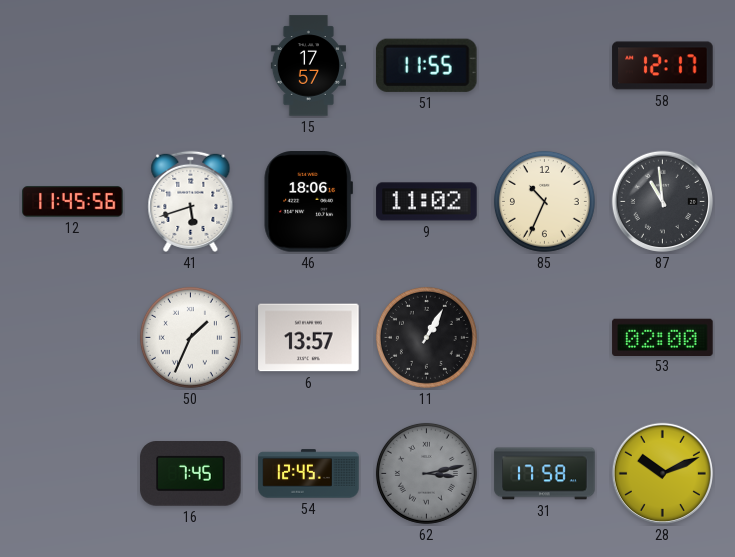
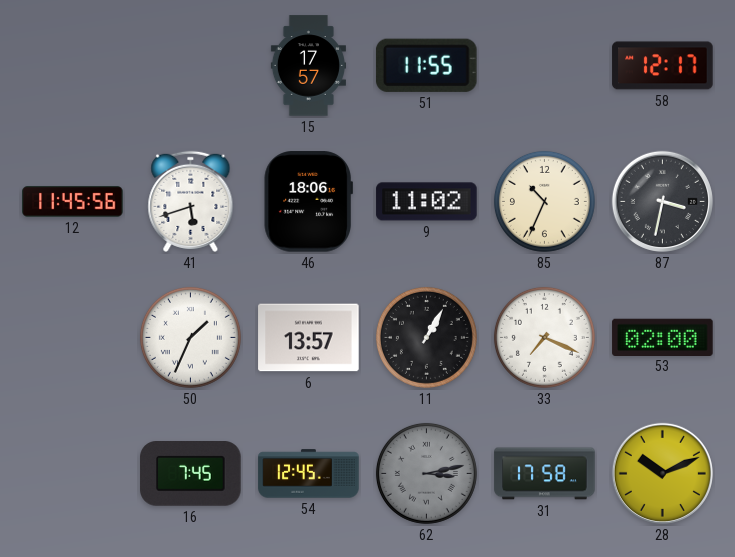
87: 10:59 -> 3:32 (662, 201)
33: none -> 7:19 (544, 337)
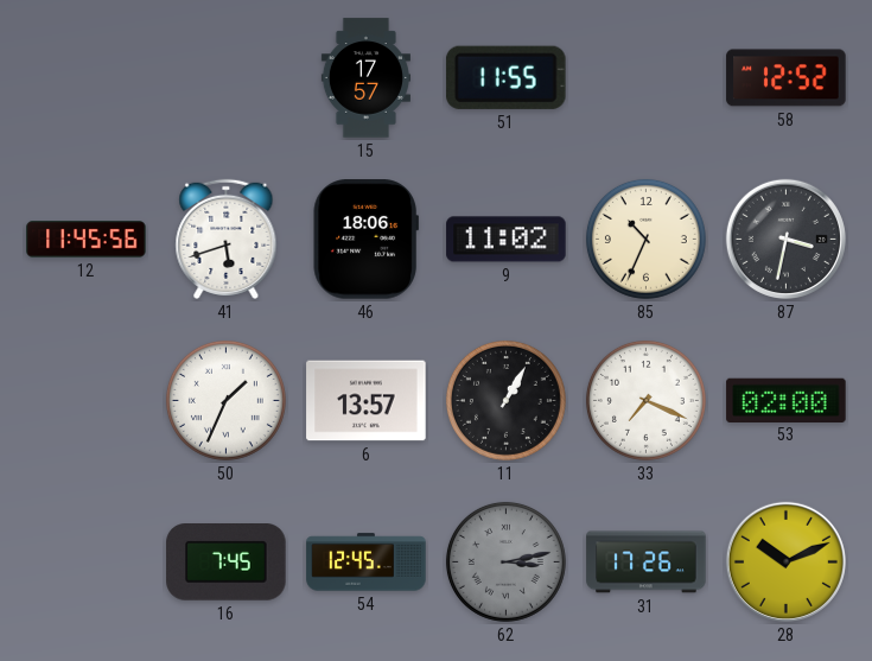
58: 12:17 -> 12:52 (787, 78)
31: 17:58 -> 17:26 (647, 563)
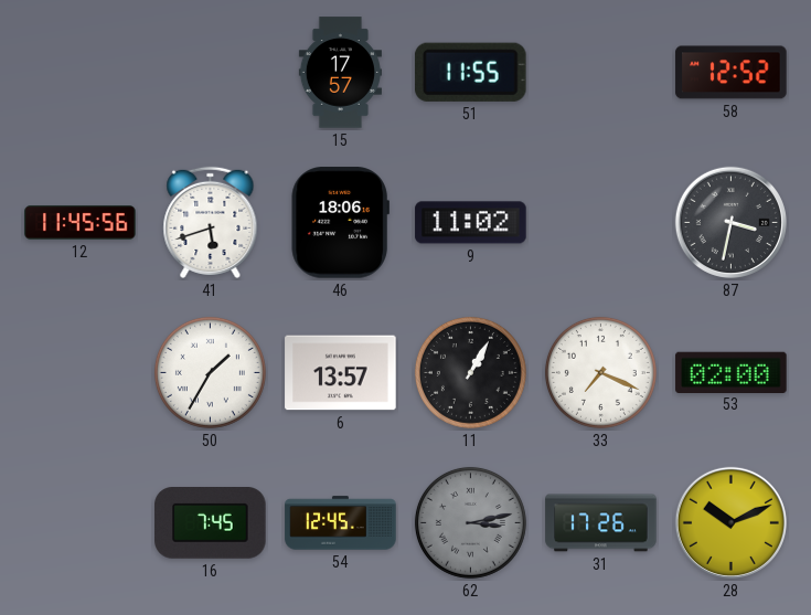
85: 10:34 -> none (645, 239)
50: 1:34 -> 1:35 (210, 372)
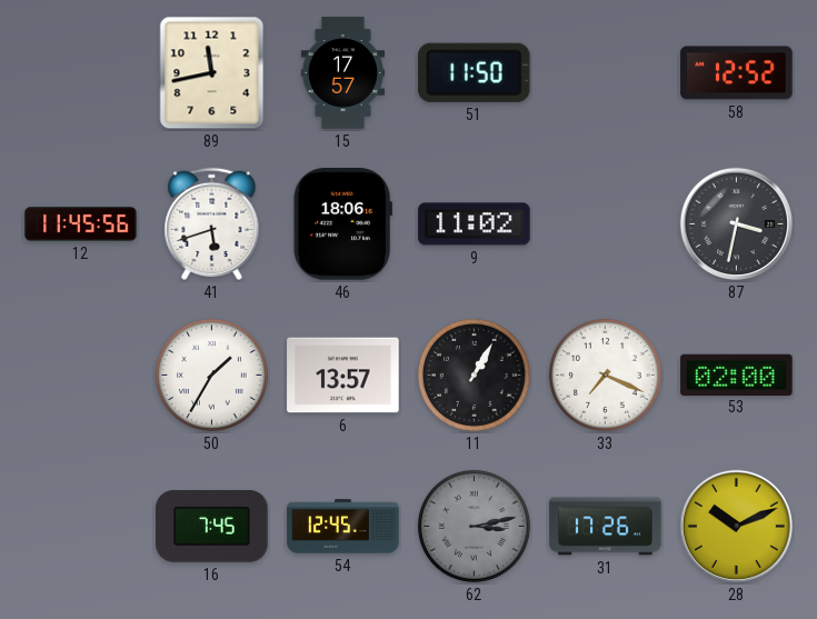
89: none -> 11:43 (212, 73)
51: 11:55 -> 11:50 (474, 72)
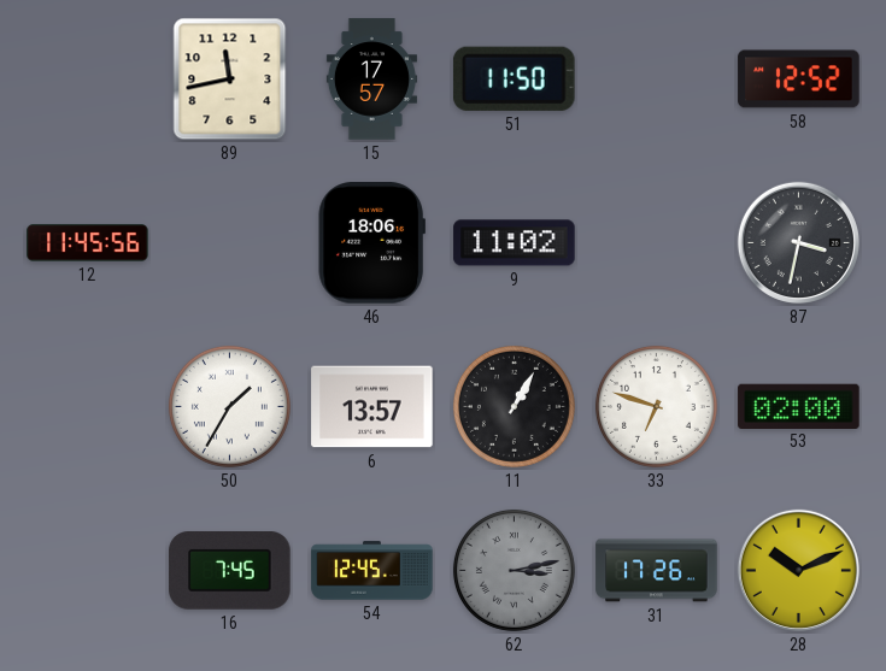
41: 5:42 -> none (212, 223)
33: 7:19 -> 6:48 (656, 406)
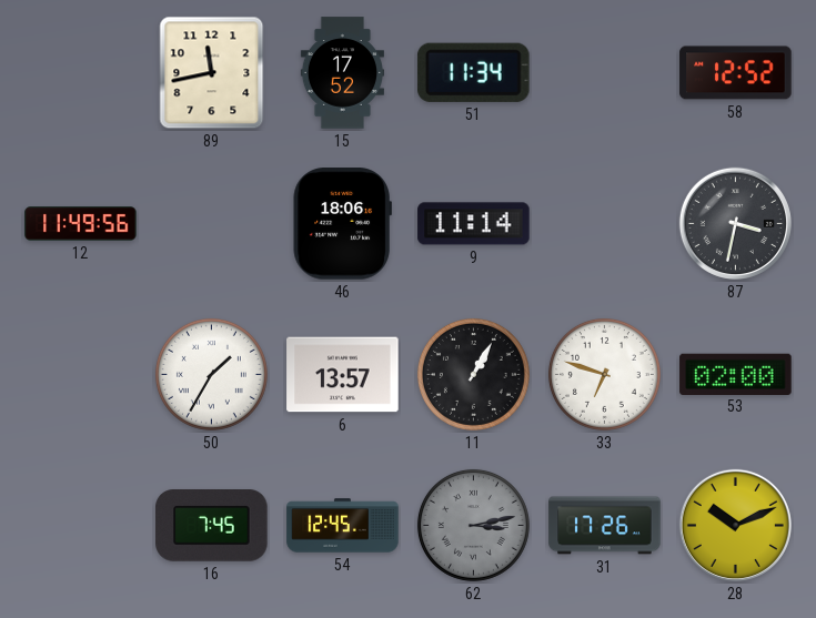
15: 17:57 -> 17:52 (342, 73)
51: 11:50 -> 11:34 (473, 72)
12: 11:45 -> 11:49 (81, 224)
9: 11:02 -> 11:14 (474, 224)
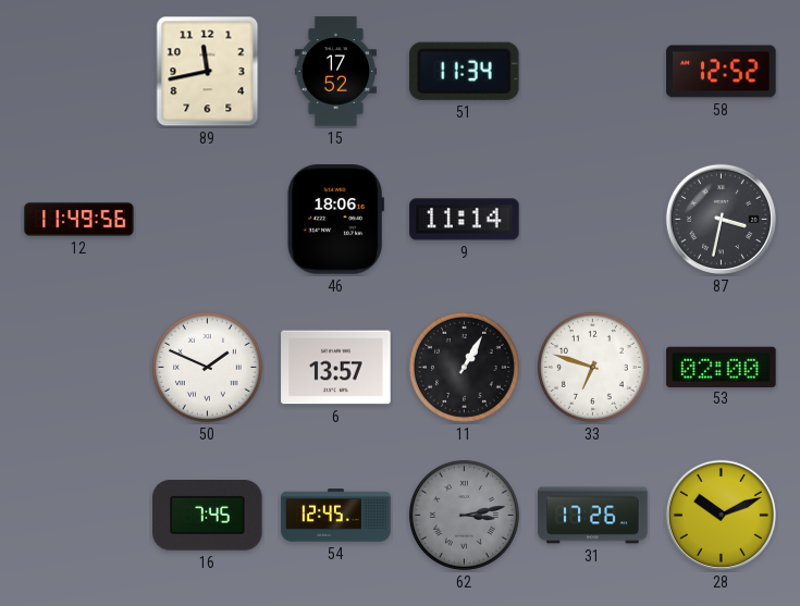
50: 1:35 -> 1:49 (207, 367)
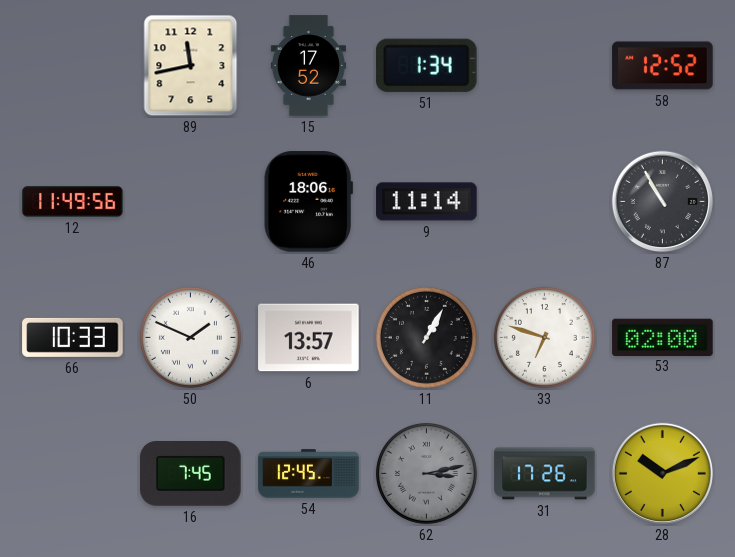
51: 11:34 -> 1:34 (426, 65)
87: 3:32 -> 10:55 (662, 201)
66: none -> 10:33 (73, 337)
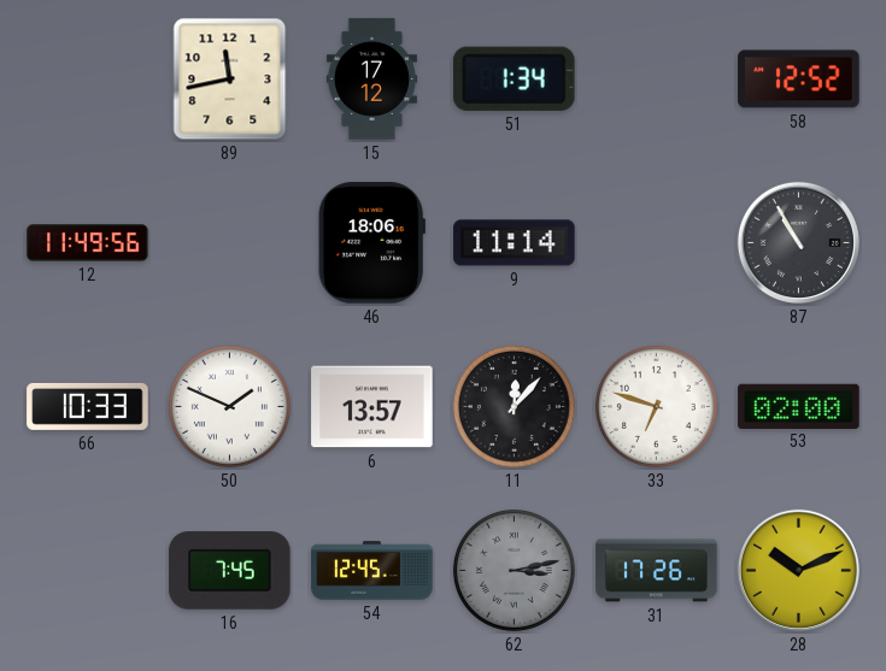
15: 17:52 -> 17:12 (371, 80)
11: 1:05 -> 12:07 (514, 406)
